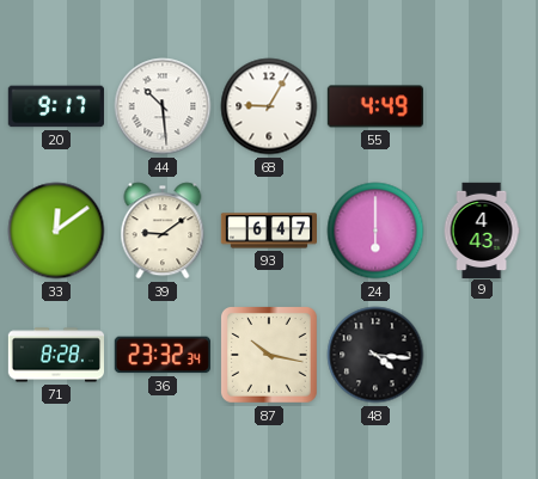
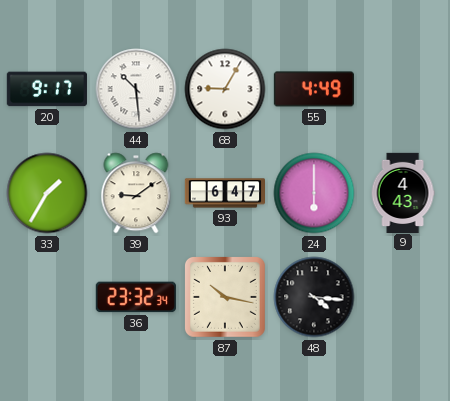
33: 12:09 -> 1:35 (47, 193)
71: 8:28 -> none (55, 355)
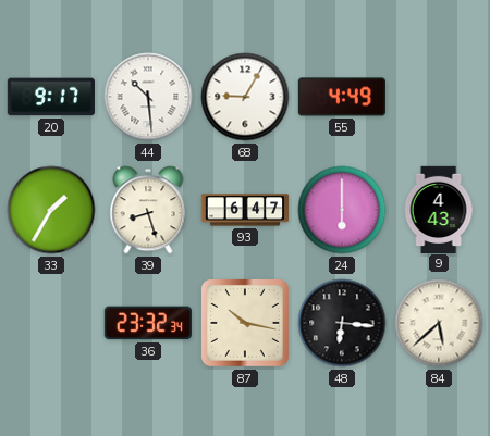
39: 9:09 -> 8:27 (148, 210)
48: 4:16 -> 6:16 (342, 323)
84: none -> 5:38 (439, 323)
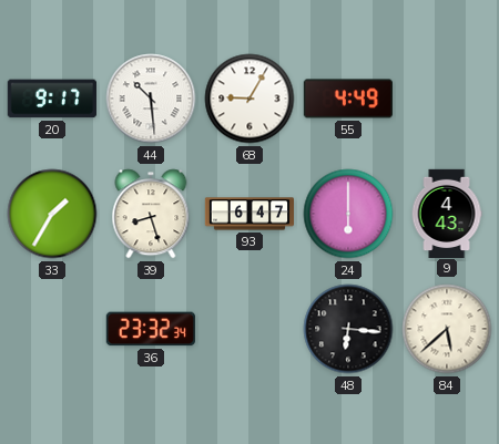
87: 10:17 -> none (246, 324)
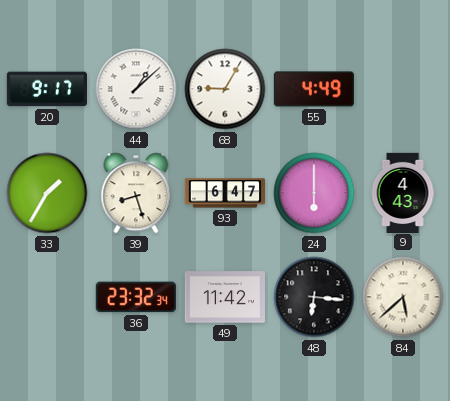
44: 10:29 -> 1:08 (136, 89)
49: none -> 11:42 (224, 297)
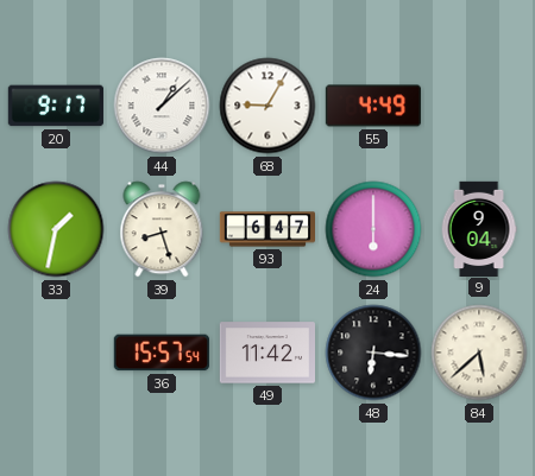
33: 1:35 -> 1:32 (56, 229)
9: 4:43 -> 9:04 (479, 228)
36: 23:32 -> 15:57 (162, 353)
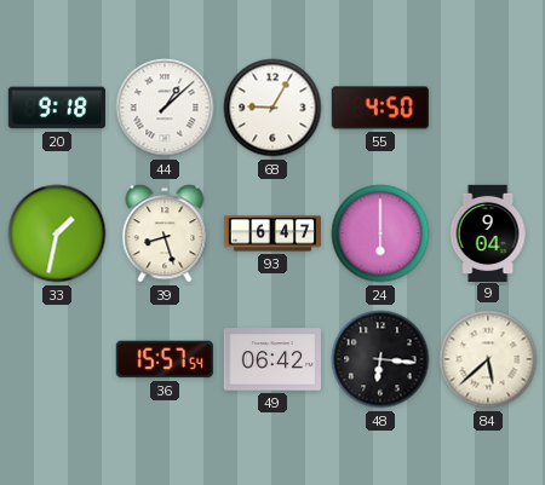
20: 9:17 -> 9:18 (57, 108)
55: 4:49 -> 4:50 (379, 108)
49: 11:42 -> 06:42 (271, 359)
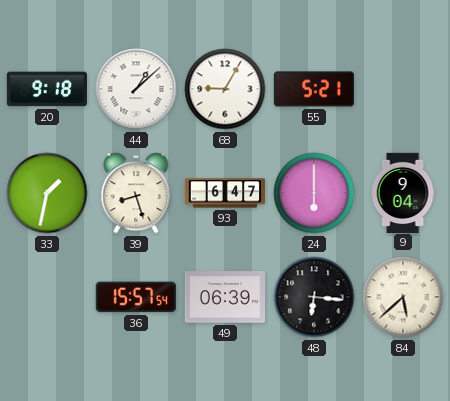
55: 4:50 -> 5:21 (313, 89)
49: 06:42 -> 06:39 (224, 297)
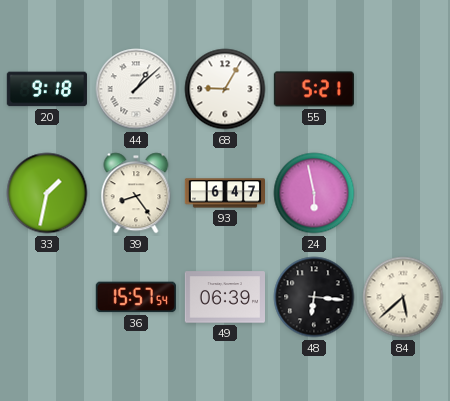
39: 8:27 -> 8:24 (136, 193)
24: 6:00 -> 5:58 (314, 193)
9: 9:04 -> none (403, 192)
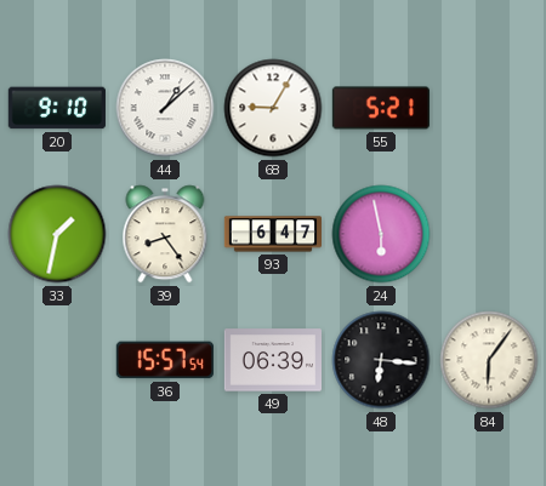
20: 9:18 -> 9:10 (57, 108)
84: 5:38 -> 6:06 (489, 360)
